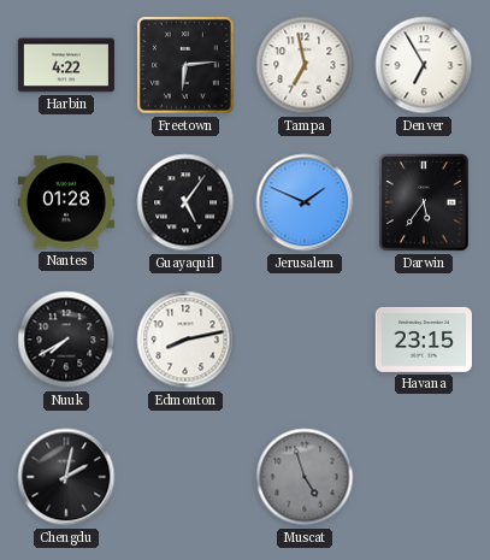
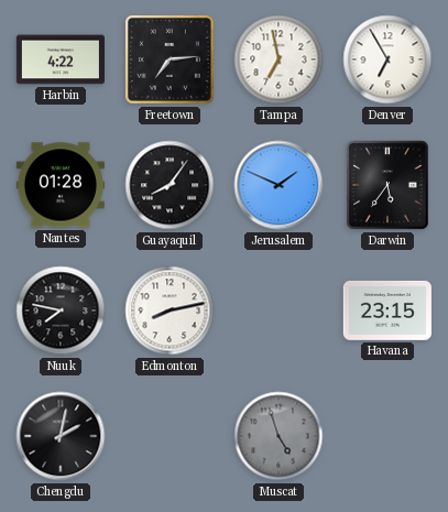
Freetown: 6:14 -> 7:14 (171, 61)
Guayaquil: 5:06 -> 8:06 (170, 185)
Nuuk: 7:40 -> 7:47 (61, 311)
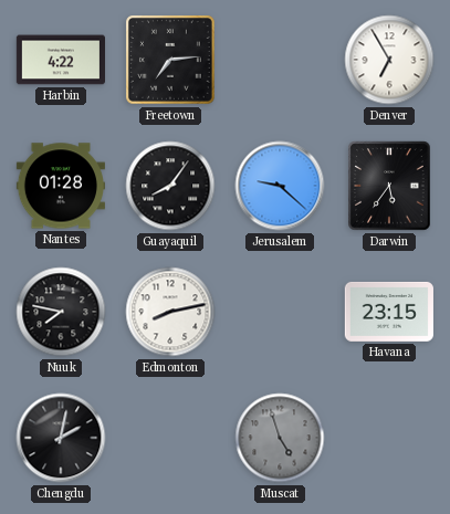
Tampa: 6:58 -> none (278, 59)
Jerusalem: 1:49 -> 9:22 (280, 186)
